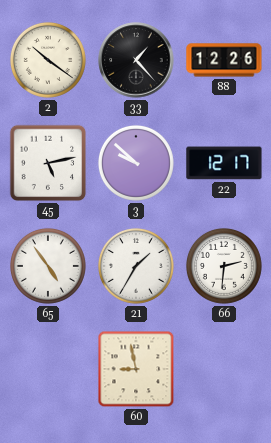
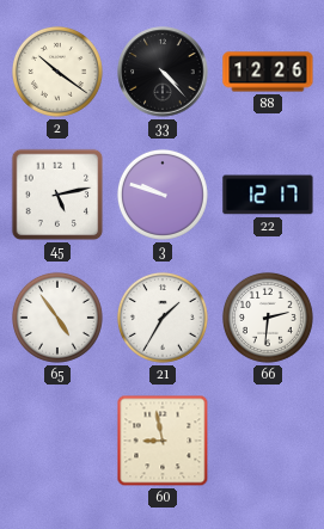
33: 1:23 -> 4:23 (163, 72)
3: 9:52 -> 9:48 (163, 195)
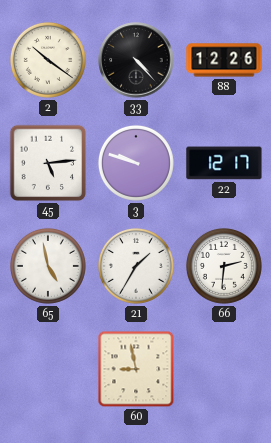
45: 5:13 -> 5:14 (48, 163)
65: 4:54 -> 4:58 (48, 266)
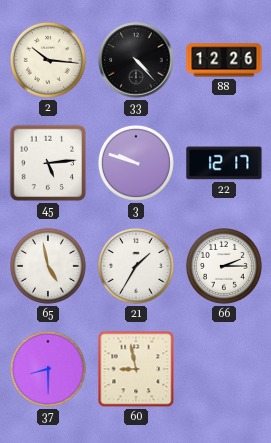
2: 10:21 -> 10:16 (48, 60)
66: 2:31 -> 2:15 (224, 266)
37: none -> 8:30 (48, 369)
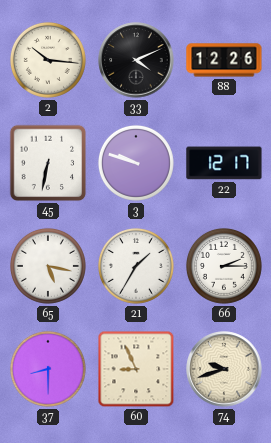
33: 4:23 -> 4:11 (136, 60)
45: 5:14 -> 6:32 (48, 163)
65: 4:58 -> 5:17 (48, 266)
60: 8:58 -> 8:56 (136, 369)
74: none -> 9:42 (224, 369)
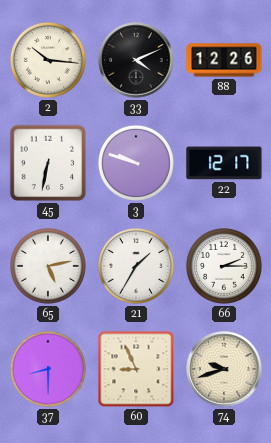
65: 5:17 -> 5:13 (48, 266)
